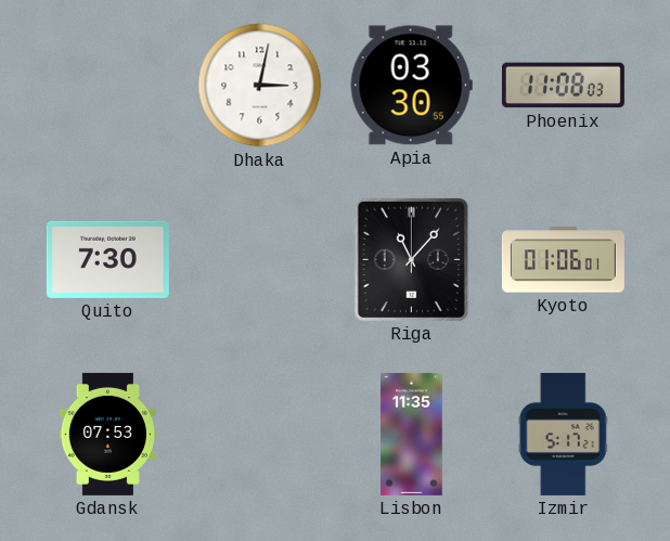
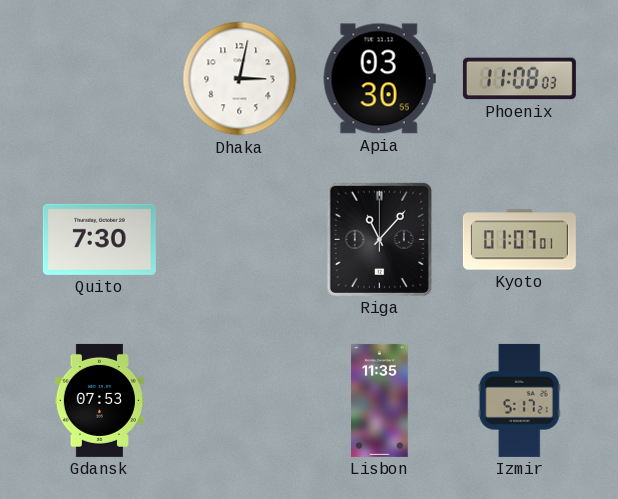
Kyoto: 01:06 -> 01:07 (519, 240)
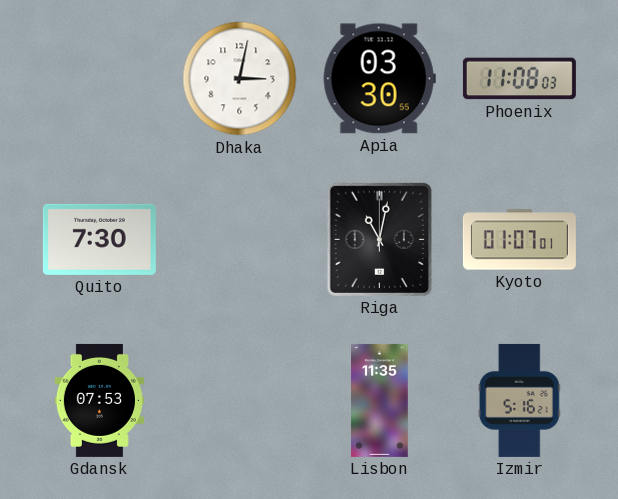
Riga: 11:07 -> 11:02 (379, 239)
Izmir: 5:17 -> 5:16 (519, 400)
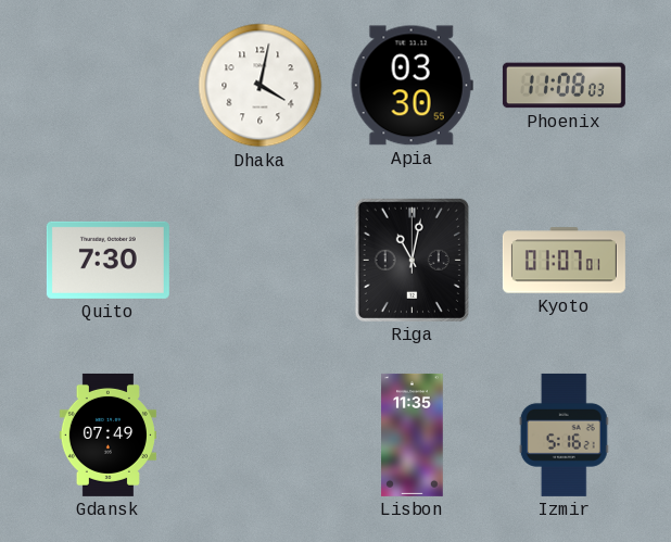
Dhaka: 3:02 -> 4:02 (261, 86)
Gdansk: 07:53 -> 07:49 (107, 434)
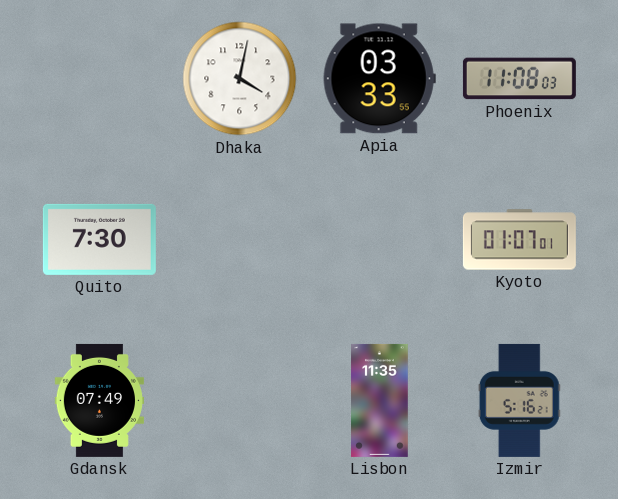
Apia: 03:30 -> 03:33 (379, 79)
Riga: 11:02 -> none (412, 260)
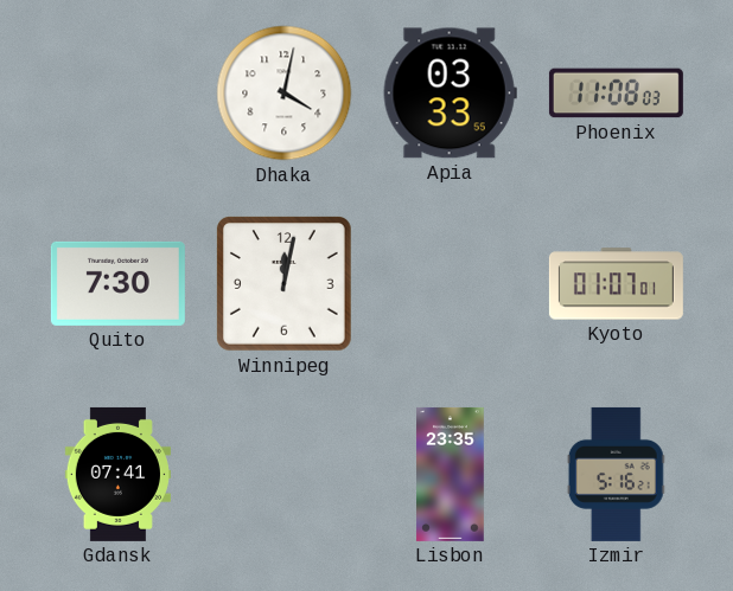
Winnipeg: none -> 12:02 (285, 284)
Gdansk: 07:49 -> 07:41 (117, 474)
Lisbon: 11:35 -> 23:35 (451, 474)
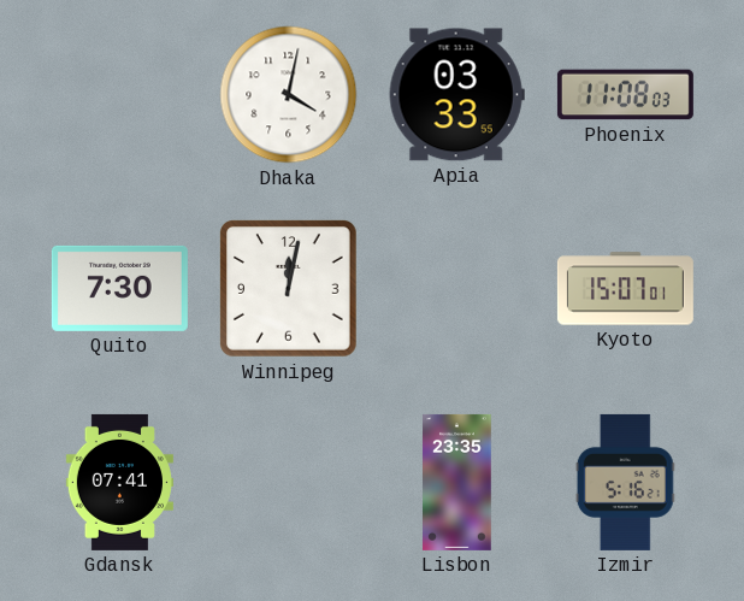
Kyoto: 01:07 -> 15:07 (625, 289)
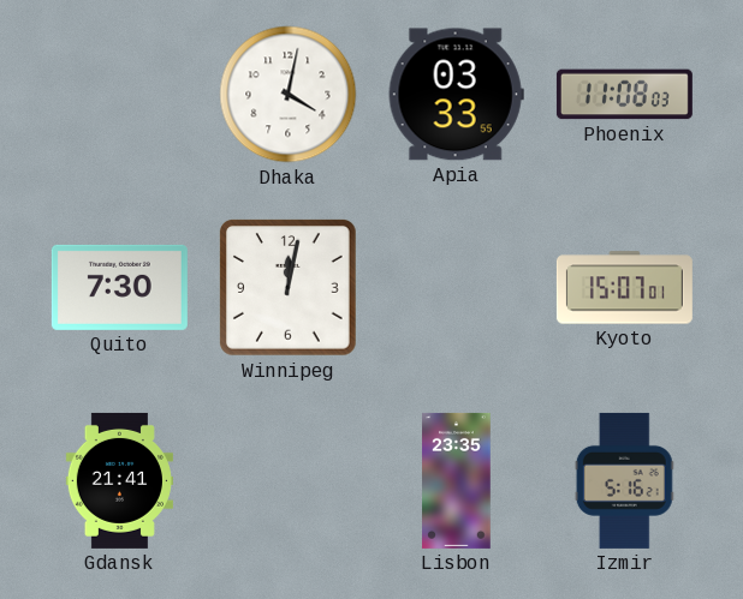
Gdansk: 07:41 -> 21:41 (119, 480)
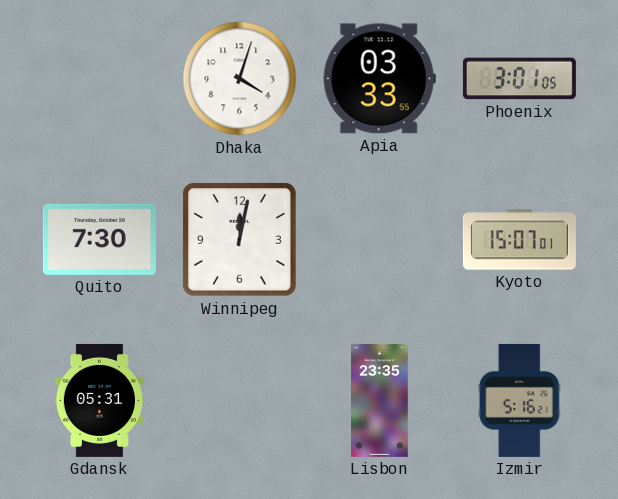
Dhaka: 4:02 -> 4:03 (240, 79)
Phoenix: 11:08 -> 3:01 (519, 79)
Gdansk: 21:41 -> 05:31 (99, 400)
